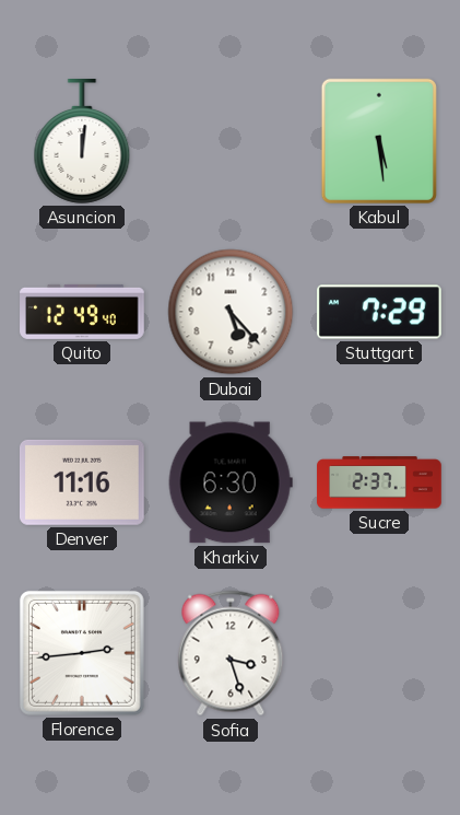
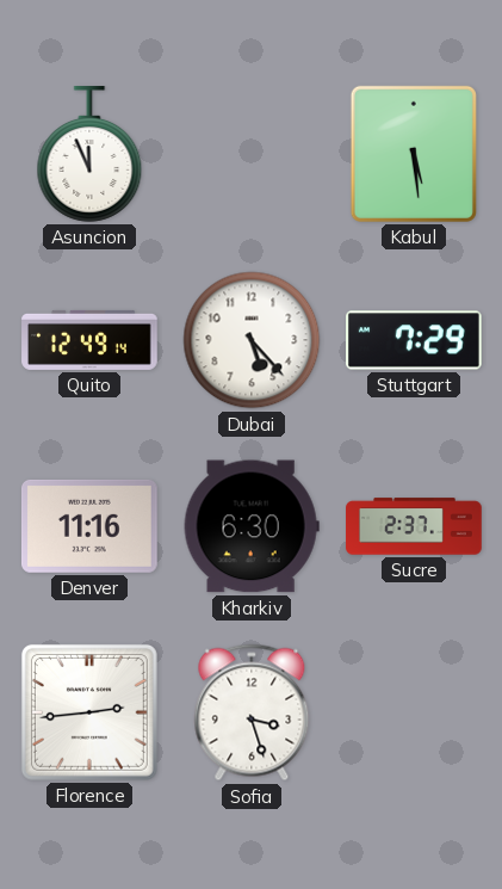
Asuncion: 12:01 -> 11:56 (89, 155)
Quito: 12:49:40 -> 12:49:14 (89, 340)
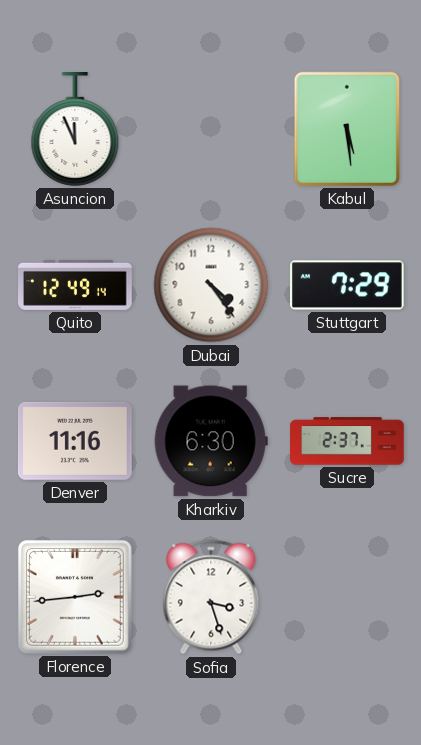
Dubai: 5:23 -> 4:24 (211, 285)
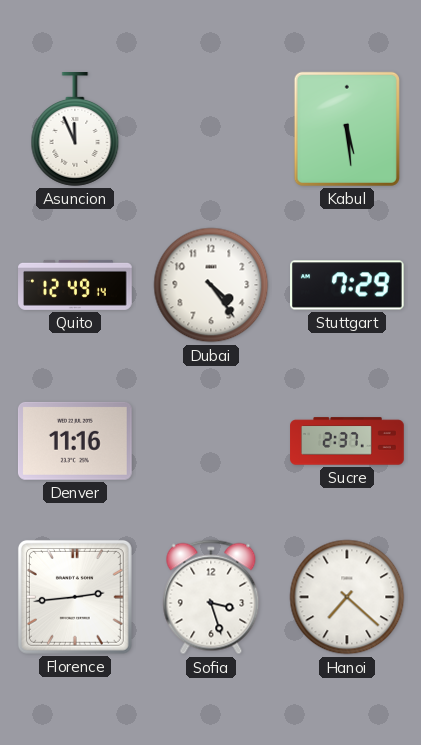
Kharkiv: 6:30 -> none (211, 441)
Hanoi: none -> 7:22 (347, 597)
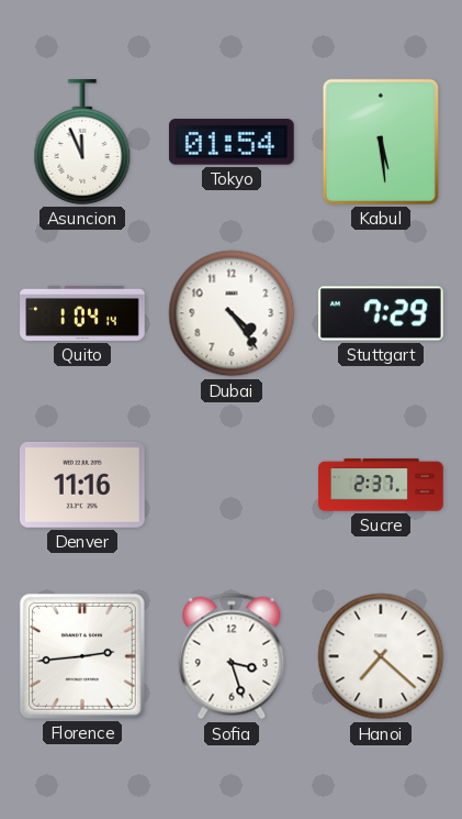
Tokyo: none -> 01:54 (232, 142)
Quito: 12:49 -> 1:04 (82, 313)
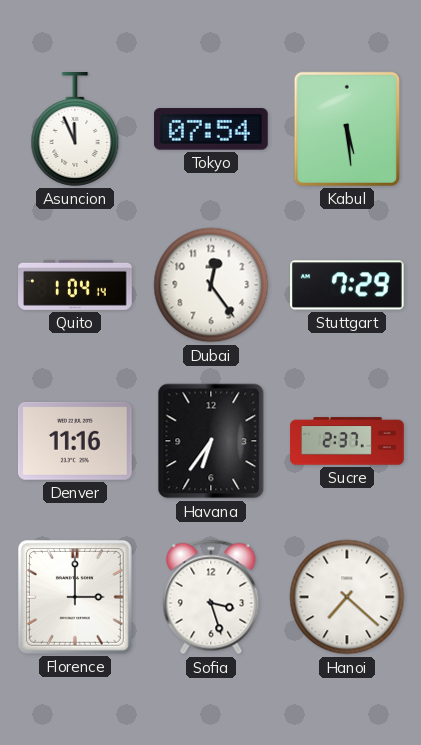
Tokyo: 01:54 -> 07:54 (211, 129)
Dubai: 4:24 -> 12:24 (211, 285)
Havana: none -> 6:36 (211, 441)
Florence: 2:44 -> 3:00 (75, 597)
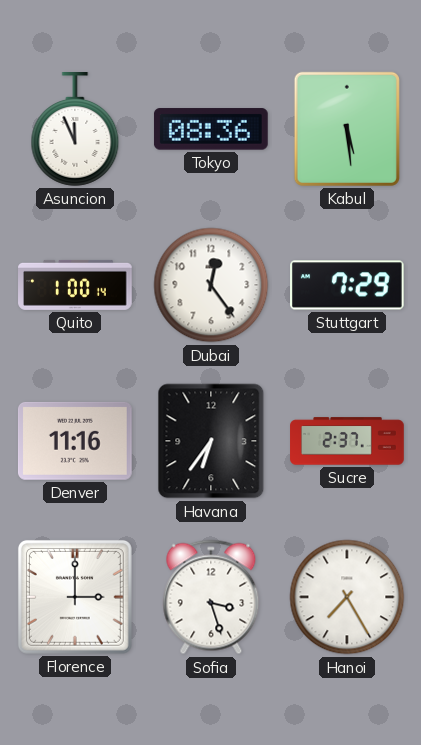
Tokyo: 07:54 -> 08:36 (211, 129)
Quito: 1:04 -> 1:00 (75, 285)
Hanoi: 7:22 -> 7:25 (347, 597)
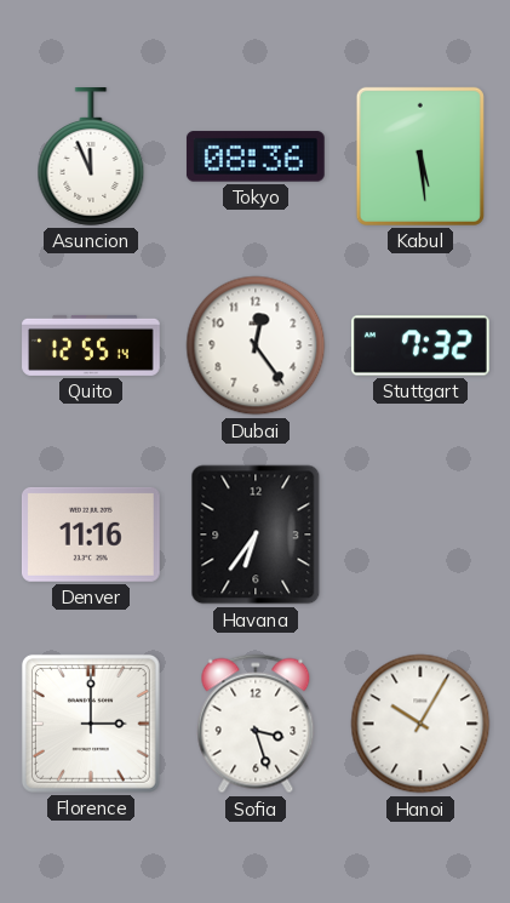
Quito: 1:00 -> 12:55 (91, 345)
Stuttgart: 7:29 -> 7:32 (422, 345)
Sucre: 2:37 -> none (347, 441)
Hanoi: 7:25 -> 10:05 (420, 724)
